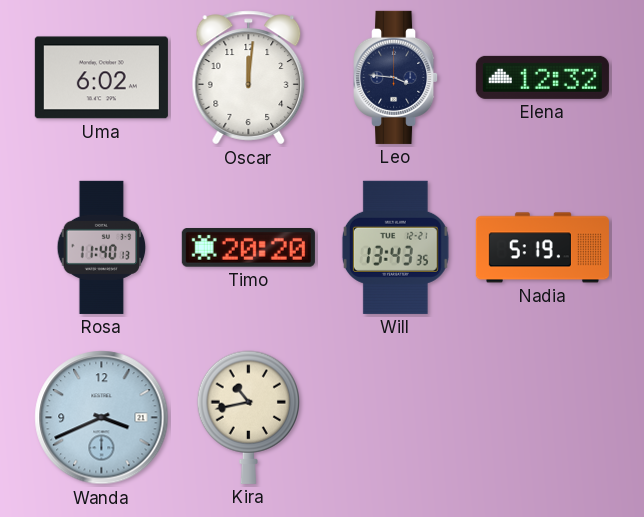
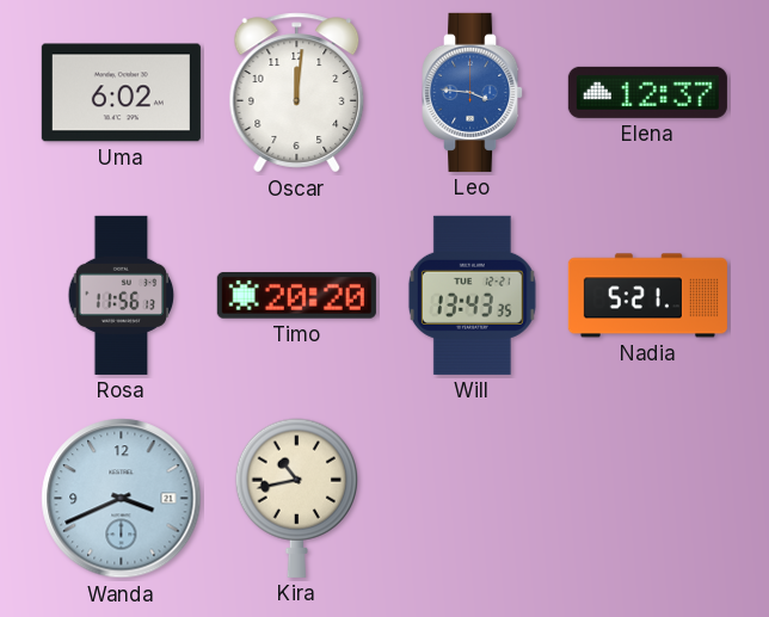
Leo dial: navy -> blue (474, 92)
Elena: 12:32 -> 12:37 (647, 92)
Rosa: 11:40 -> 11:56 (122, 295)
Nadia: 5:19 -> 5:21 (647, 296)
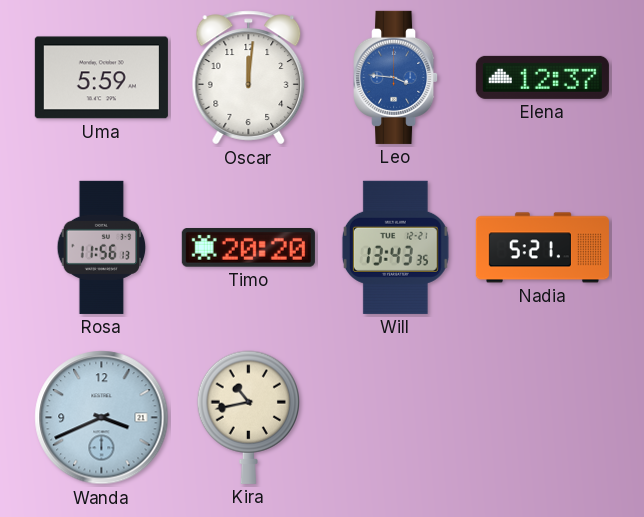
Uma: 6:02 -> 5:59 (101, 78)
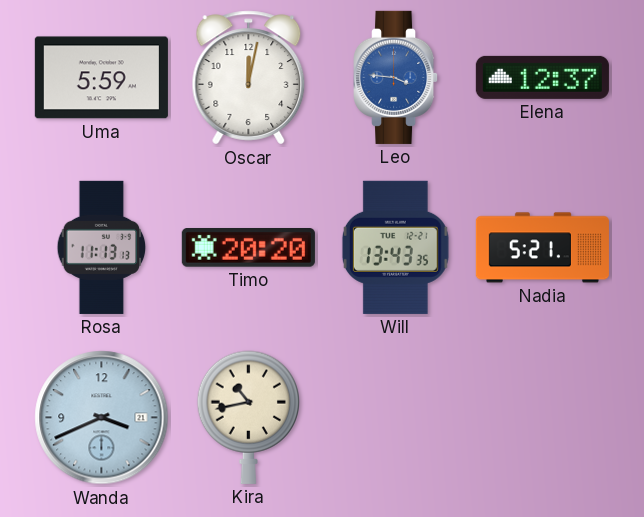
Oscar: 12:01 -> 12:02 (249, 78)
Rosa: 11:56 -> 11:13 (102, 247)
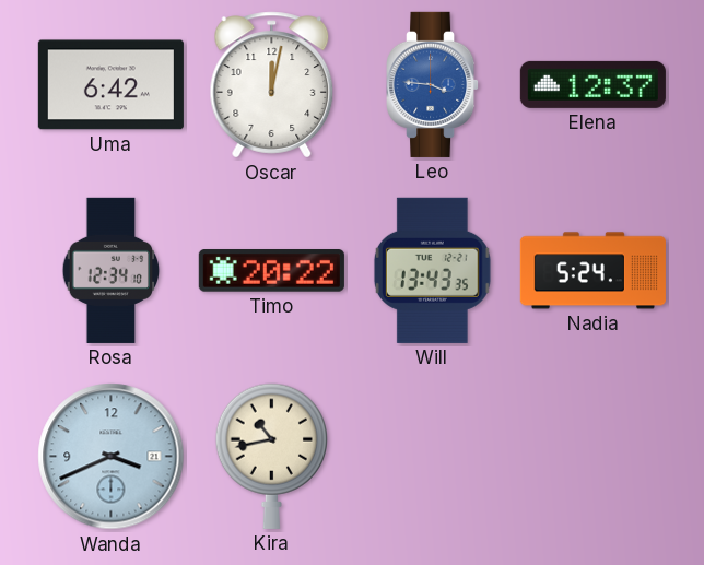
Uma: 5:59 -> 6:42 (110, 85)
Rosa: 11:13 -> 12:34 (112, 270)
Timo: 20:20 -> 20:22 (271, 271)
Nadia: 5:21 -> 5:24 (592, 271)
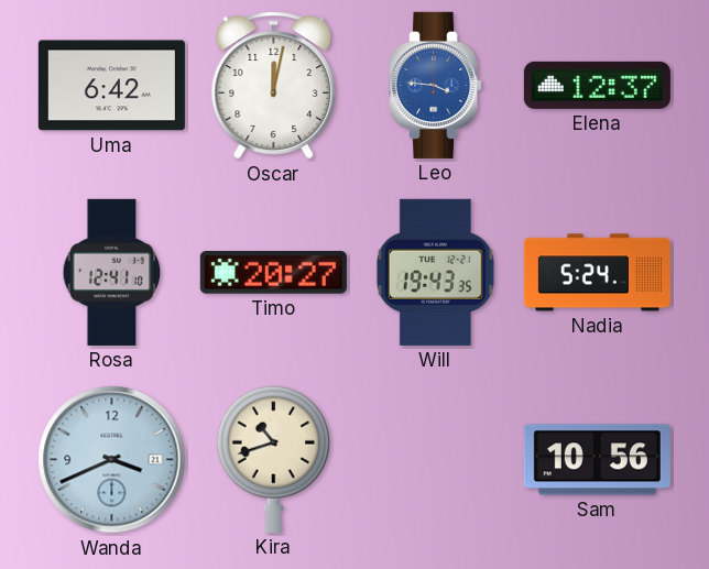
Rosa: 12:34 -> 12:41 (112, 272)
Timo: 20:22 -> 20:27 (273, 273)
Will: 13:43 -> 19:43 (435, 272)
Kira: 10:43 -> 10:42 (273, 459)
Sam: none -> 10:56 (597, 460)
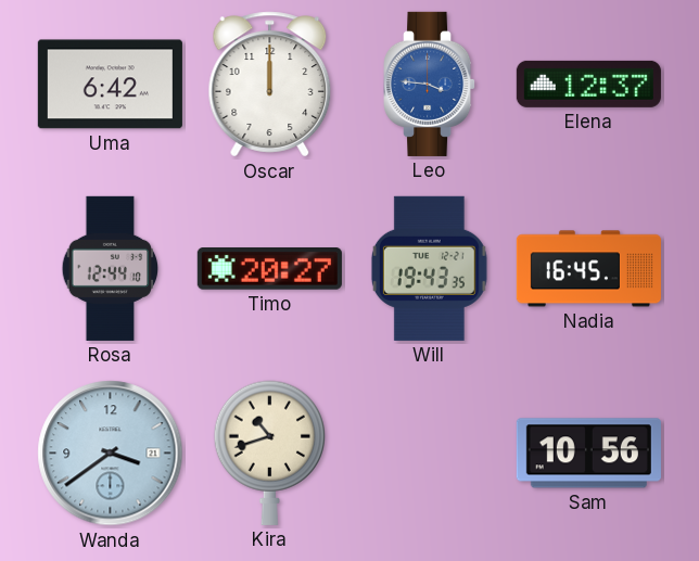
Oscar: 12:02 -> 12:00 (270, 85)
Rosa: 12:41 -> 12:44 (111, 268)
Nadia: 5:24 -> 16:45 (588, 269)
Wanda: 3:41 -> 3:39 (111, 454)
